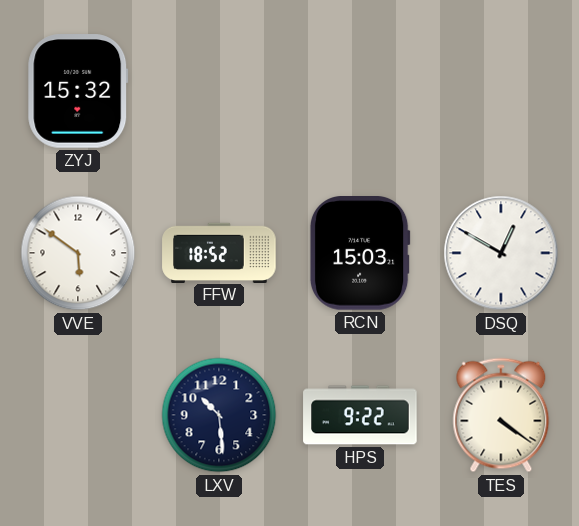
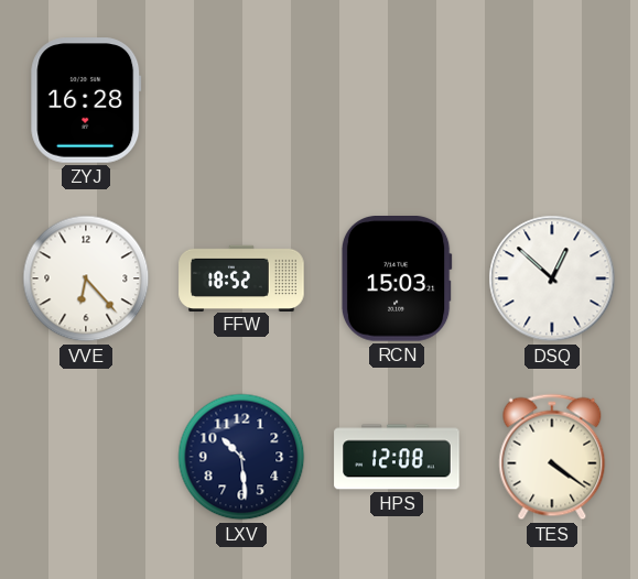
ZYJ: 15:32 -> 16:28 (86, 100)
VVE: 5:51 -> 6:23 (86, 278)
DSQ: 12:50 -> 12:52 (552, 278)
HPS: 9:22 -> 12:08 (397, 457)
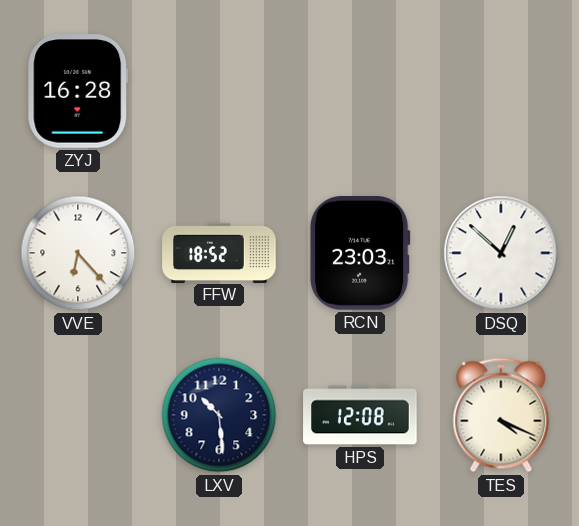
RCN: 15:03 -> 23:03 (360, 254)
TES: 4:21 -> 4:19 (501, 415)
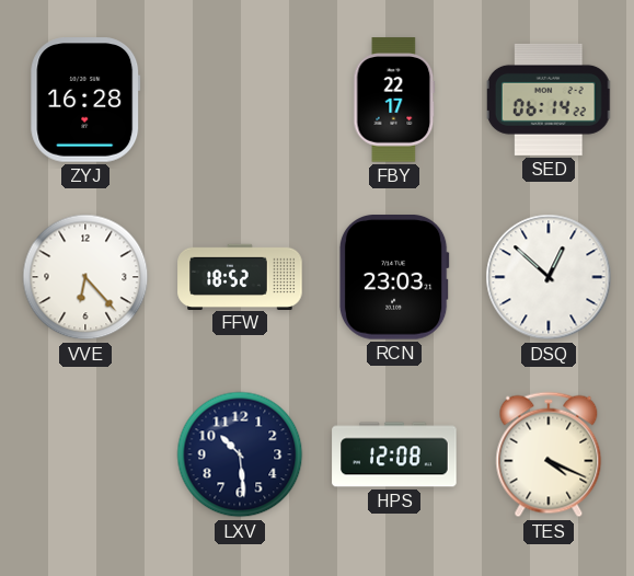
FBY: none -> 22:17 (394, 100)
SED: none -> 06:14 (549, 100)
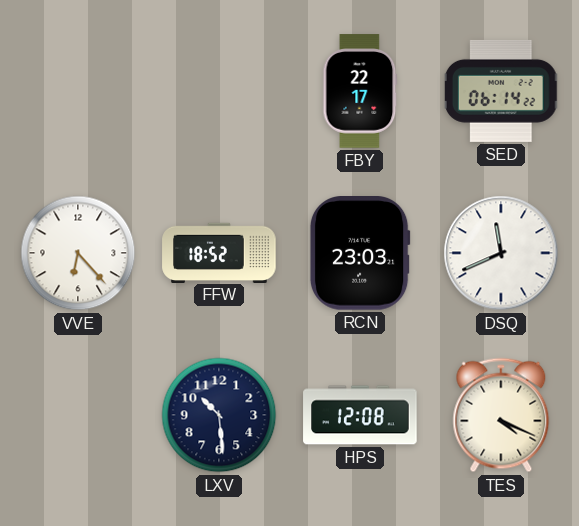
ZYJ: 16:28 -> none (85, 100)
DSQ: 12:52 -> 11:41 (501, 253)
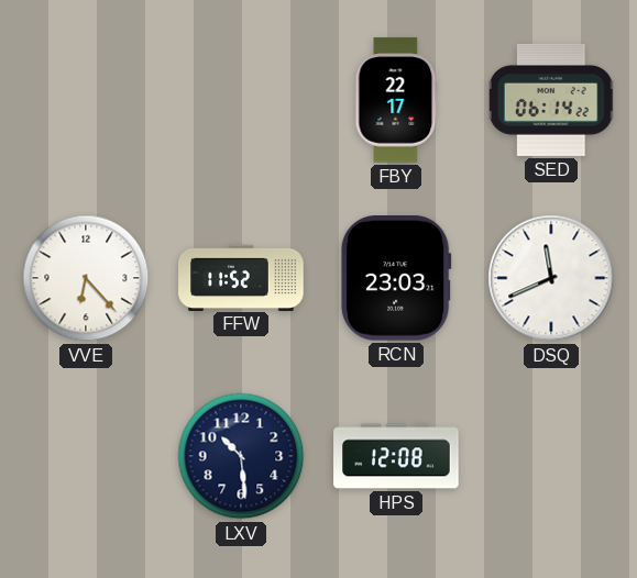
FFW: 18:52 -> 11:52 (241, 277)
TES: 4:19 -> none (501, 415)
